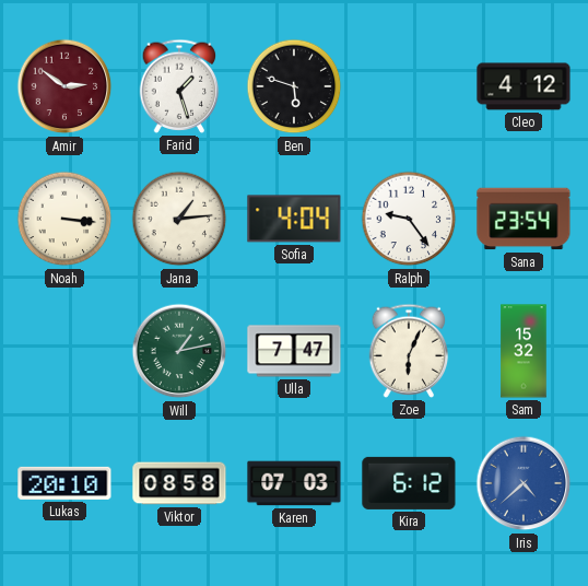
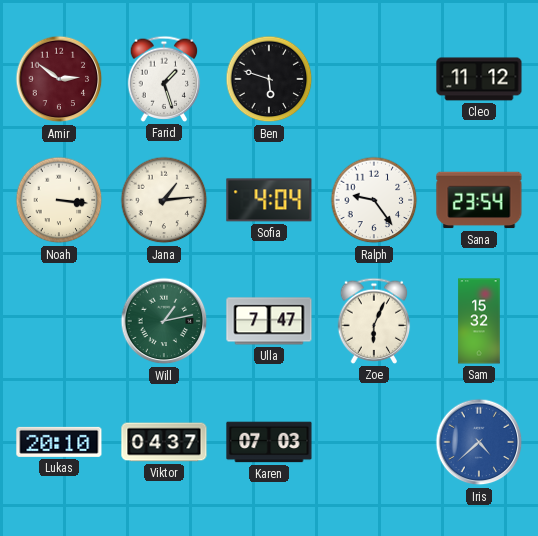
Cleo: 4:12 -> 11:12 (479, 79)
Viktor: 08:58 -> 04:37 (164, 442)
Kira: 6:12 -> none (409, 483)
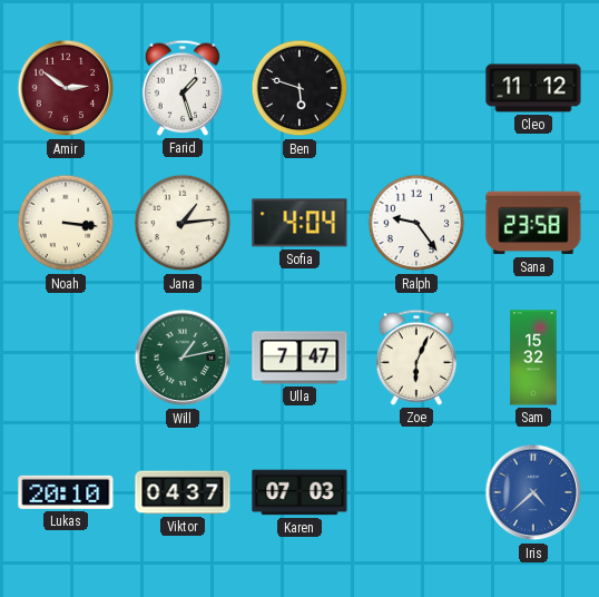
Sana: 23:54 -> 23:58 (533, 223)
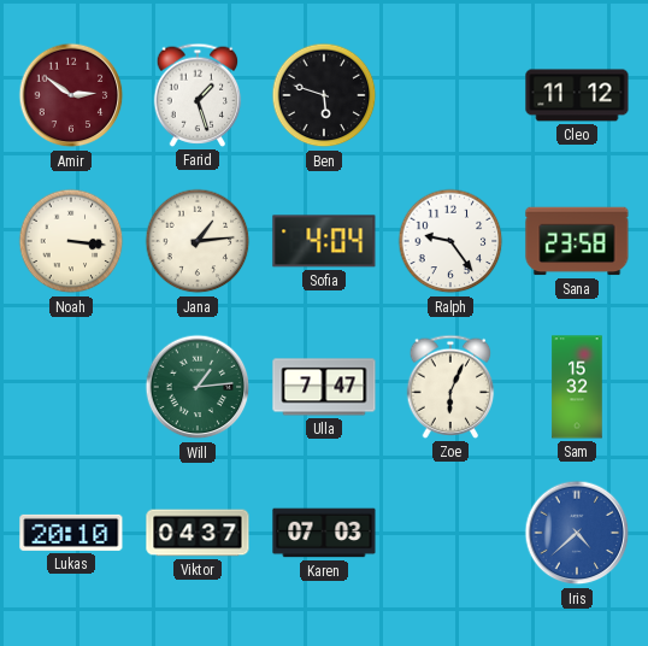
Will: 1:13 -> 1:14 (198, 387)
